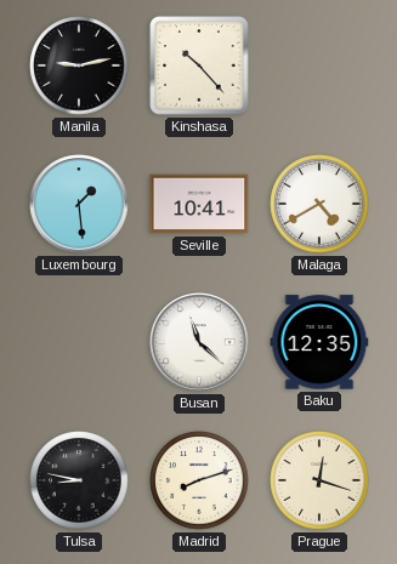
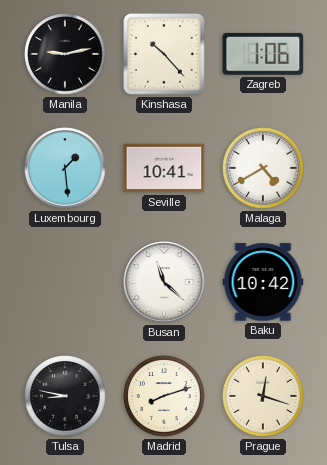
Zagreb: none -> 1:06 (263, 54)
Baku: 12:35 -> 10:42 (263, 282)
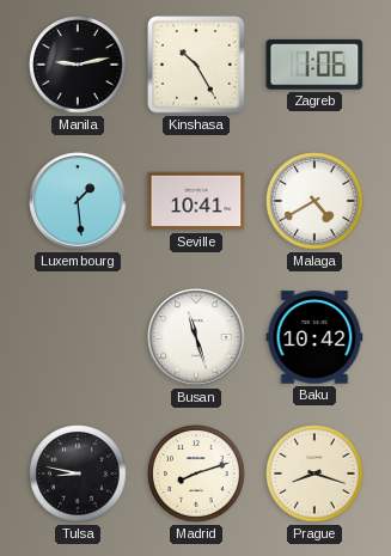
Kinshasa: 10:23 -> 10:25 (196, 65)
Busan: 11:22 -> 11:27 (196, 337)
Prague: 12:18 -> 8:18 (314, 473)
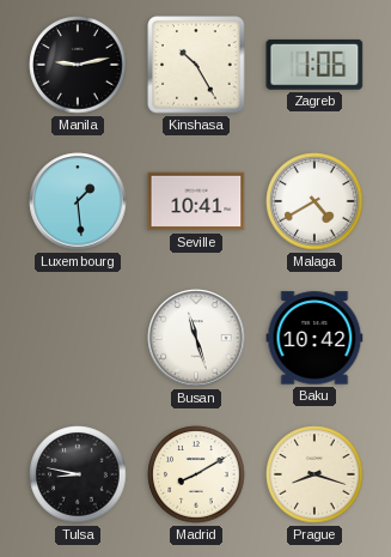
Madrid: 8:12 -> 8:10 (196, 474)
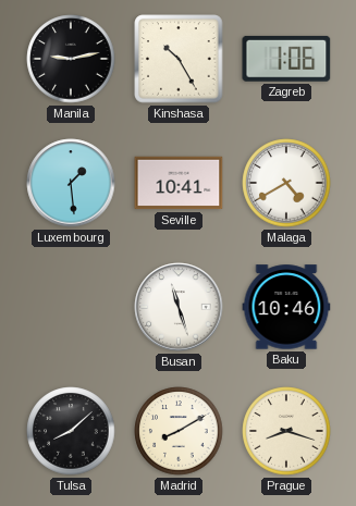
Baku: 10:42 -> 10:46 (286, 307)
Tulsa: 8:47 -> 8:08 (71, 431)
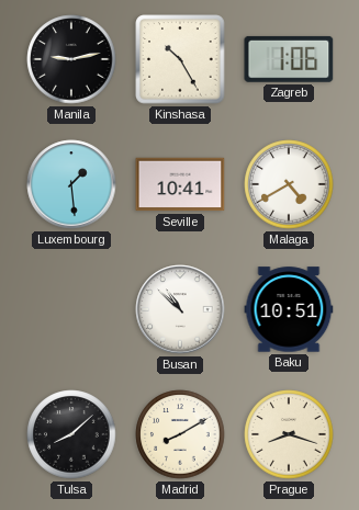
Busan: 11:27 -> 10:52 (180, 309)
Baku: 10:46 -> 10:51 (289, 309)
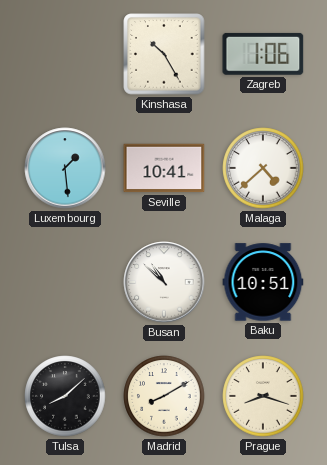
Manila: 9:13 -> none (71, 59)
Malaga: 4:40 -> 4:38 (263, 168)
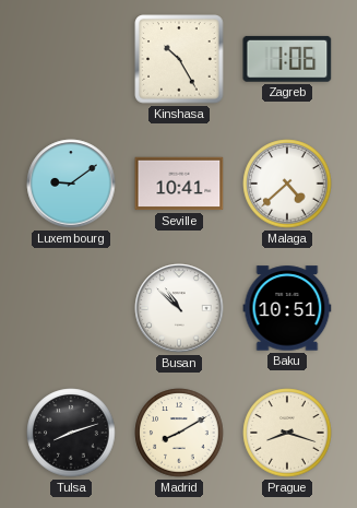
Luxembourg: 1:29 -> 9:09 (71, 184)
Tulsa: 8:08 -> 8:12 (71, 433)
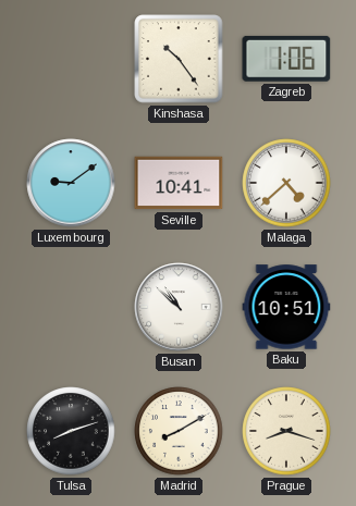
Kinshasa: 10:25 -> 10:24 (179, 59)
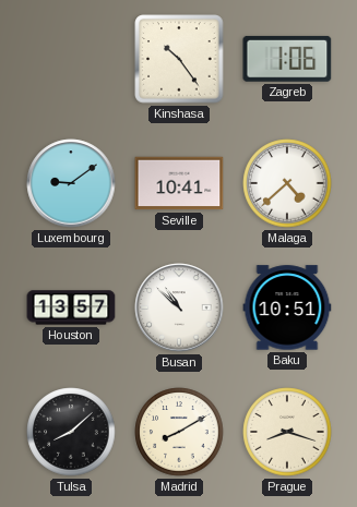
Houston: none -> 13:57 (71, 307)
Tulsa: 8:12 -> 8:08 (71, 432)
